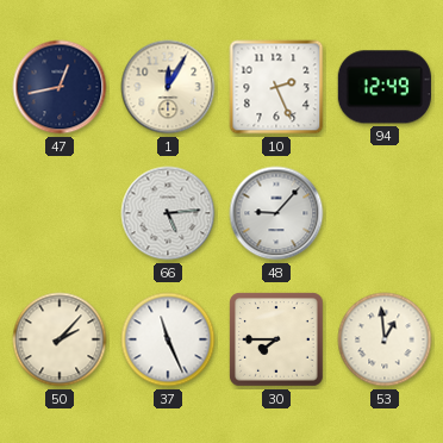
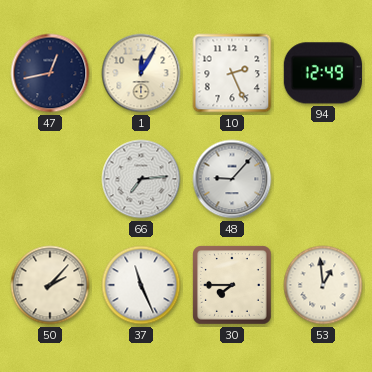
66: 5:14 -> 7:14 (141, 179)
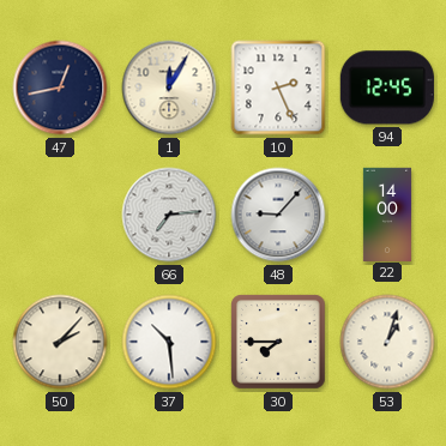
94: 12:49 -> 12:45 (387, 88)
22: none -> 14:00 (387, 213)
37: 11:26 -> 10:29 (169, 342)
53: 12:59 -> 1:03 (387, 342)
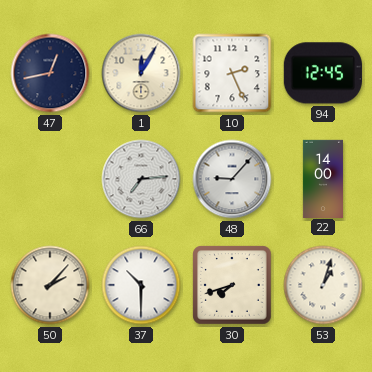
37: 10:29 -> 10:30 (141, 285)
30: 7:45 -> 7:42 (232, 285)
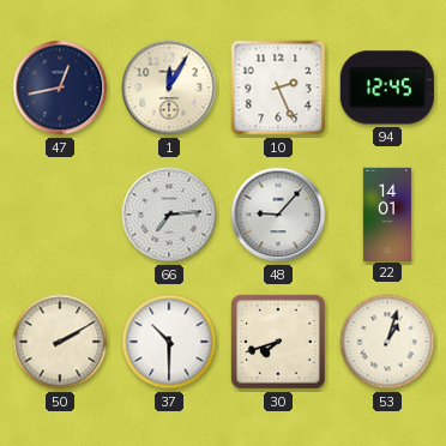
22: 14:00 -> 14:01 (387, 213)
50: 2:07 -> 2:10 (60, 342)
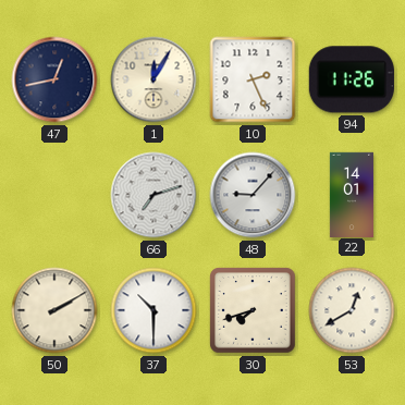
94: 12:45 -> 11:26 (352, 79)
66: 7:14 -> 7:12 (154, 195)
53: 1:03 -> 12:40 (352, 310)
